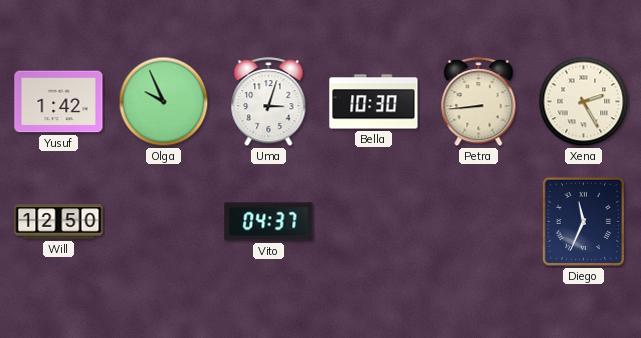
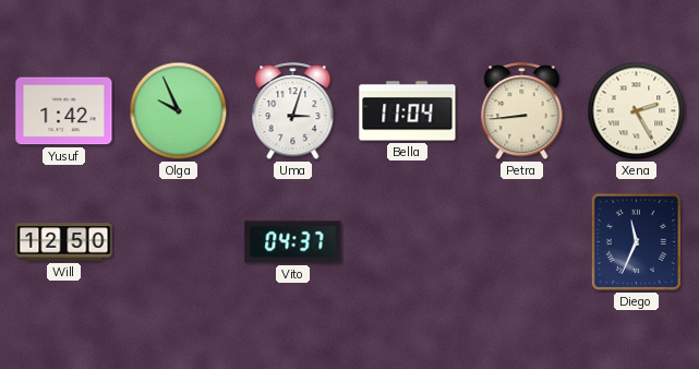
Bella: 10:30 -> 11:04 (408, 111)
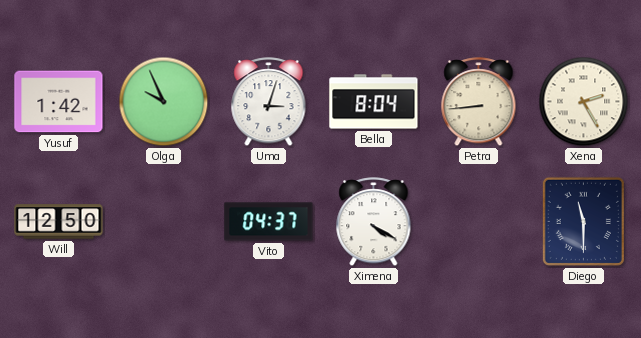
Bella: 11:04 -> 8:04 (374, 102)
Ximena: none -> 4:20 (374, 222)
Diego: 11:34 -> 11:30 (583, 221)
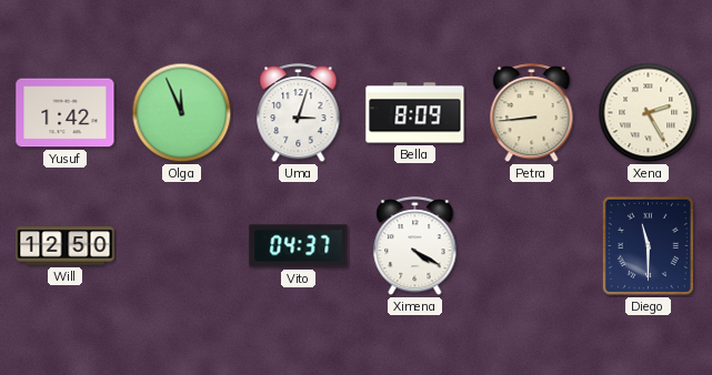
Olga: 9:56 -> 11:56 (182, 113)
Bella: 8:04 -> 8:09 (415, 113)
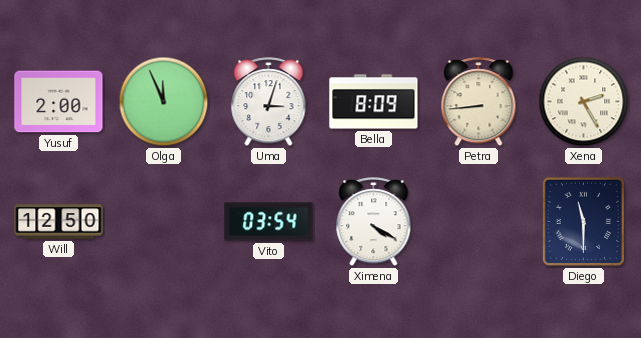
Yusuf: 1:42 -> 2:00 (59, 102)
Vito: 04:37 -> 03:54 (269, 222)
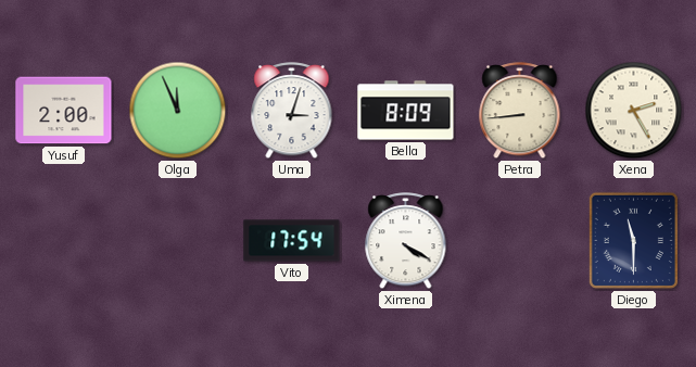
Will: 12:50 -> none (59, 222)
Vito: 03:54 -> 17:54 (292, 241)
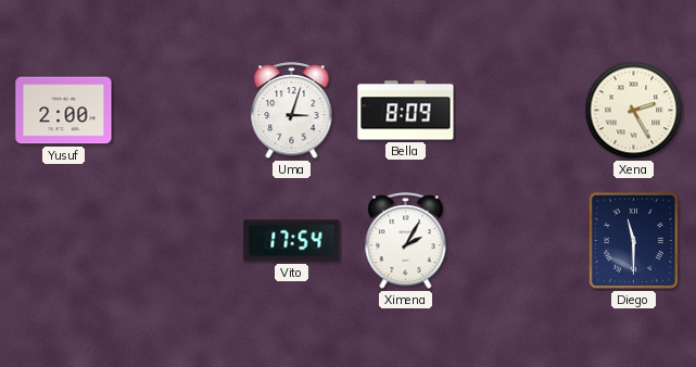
Olga: 11:56 -> none (178, 111)
Petra: 8:44 -> none (520, 111)
Ximena: 4:20 -> 2:05 (406, 241)
